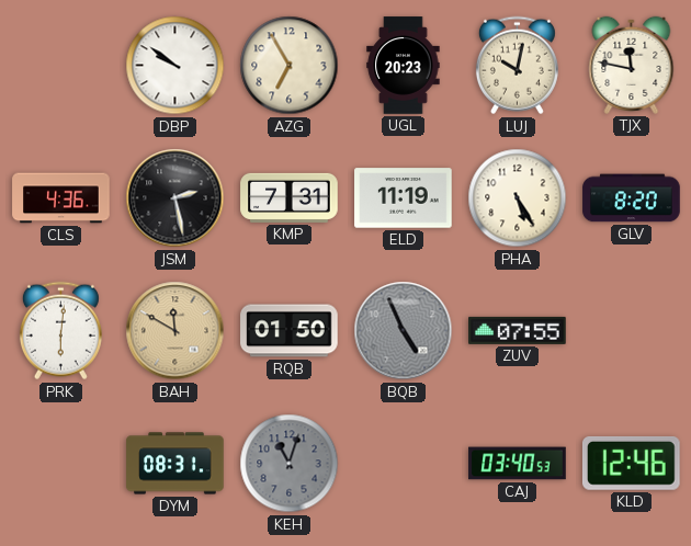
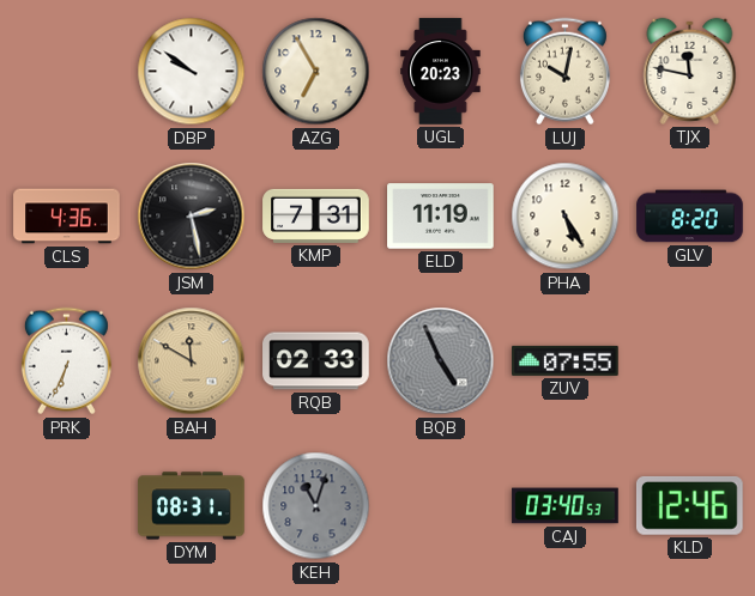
PRK: 6:01 -> 6:34 (66, 361)
RQB: 01:50 -> 02:33 (316, 361)
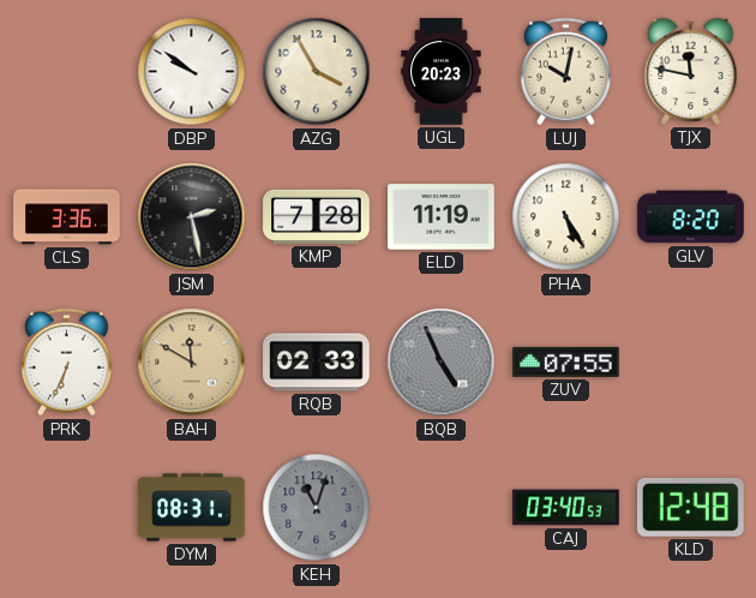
AZG: 6:55 -> 3:55 (317, 72)
CLS: 4:36 -> 3:36 (67, 217)
KMP: 7:31 -> 7:28 (317, 216)
KLD: 12:46 -> 12:48 (691, 507)
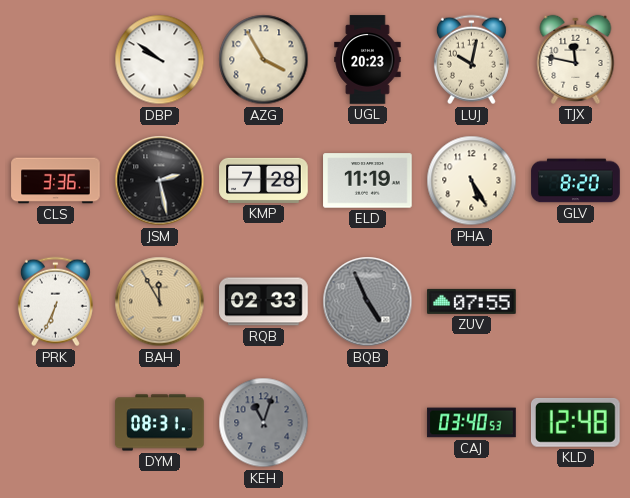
BAH: 11:50 -> 11:55 (160, 302)
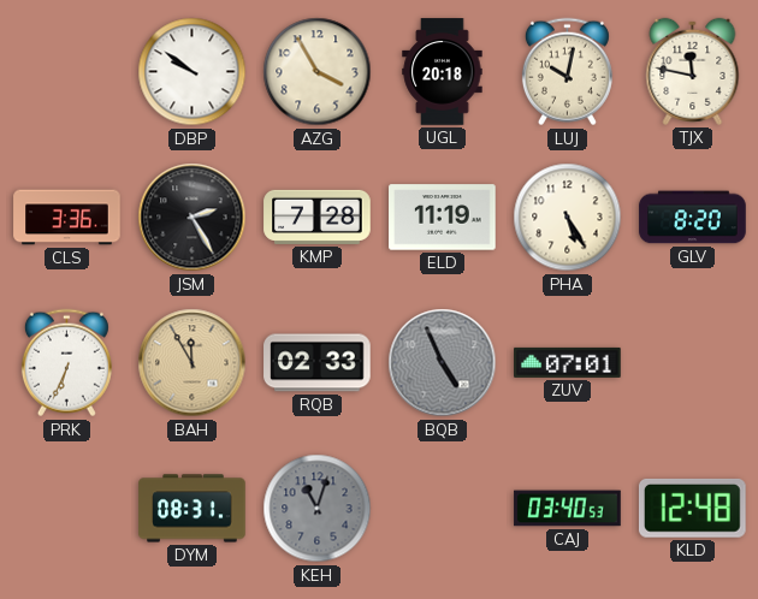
UGL: 20:23 -> 20:18 (443, 72)
JSM: 2:28 -> 2:25 (193, 218)
ZUV: 07:55 -> 07:01 (568, 362)
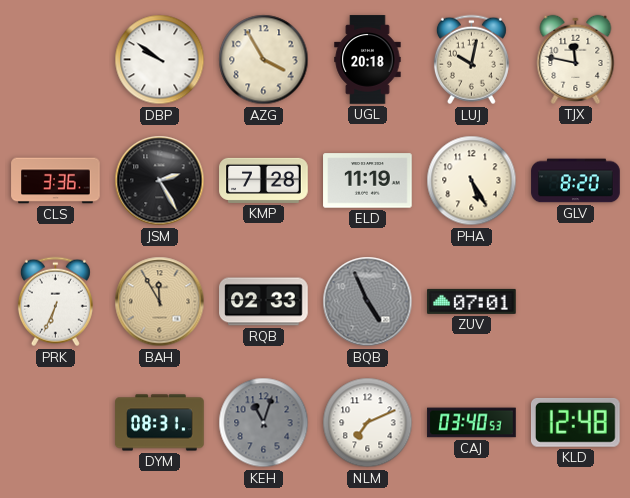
NLM: none -> 7:11 (368, 423)
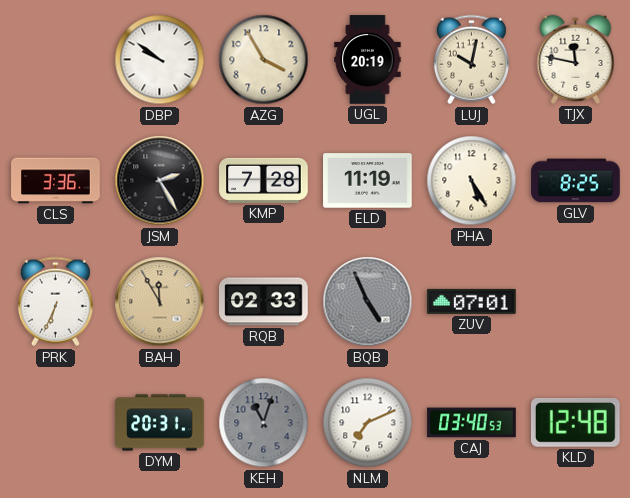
UGL: 20:18 -> 20:19 (368, 60)
GLV: 8:20 -> 8:25 (576, 181)
DYM: 08:31 -> 20:31 (160, 423)
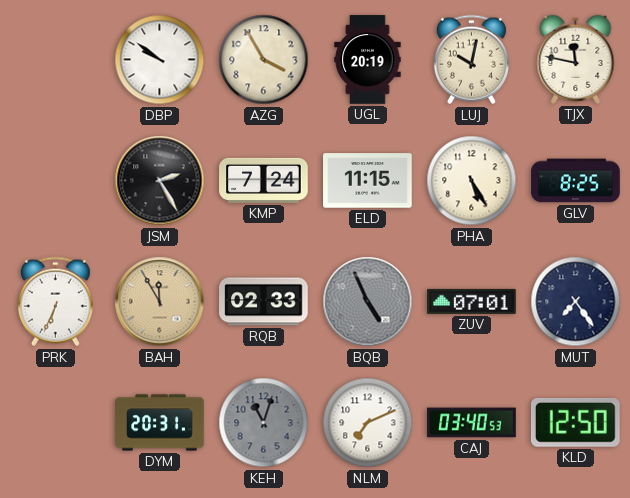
CLS: 3:36 -> none (56, 181)
KMP: 7:28 -> 7:24 (264, 180)
ELD: 11:19 -> 11:15 (368, 181)
MUT: none -> 7:24 (576, 302)
KLD: 12:48 -> 12:50 (576, 422)
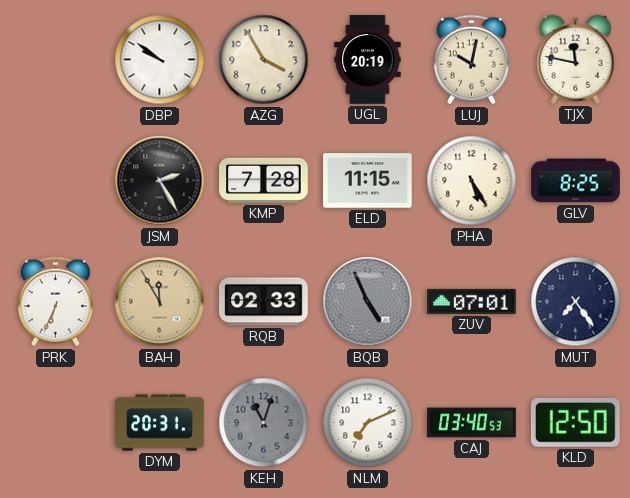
KMP: 7:24 -> 7:28 (264, 180)
